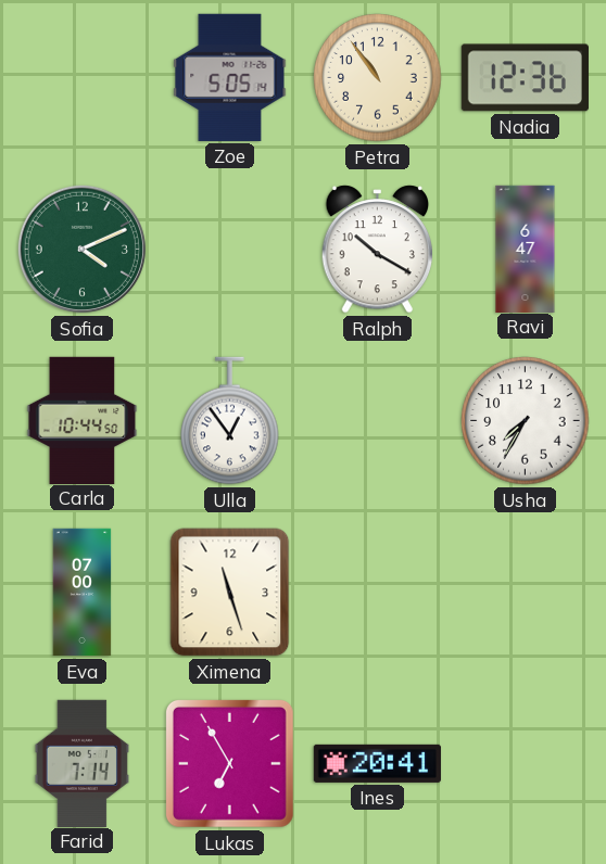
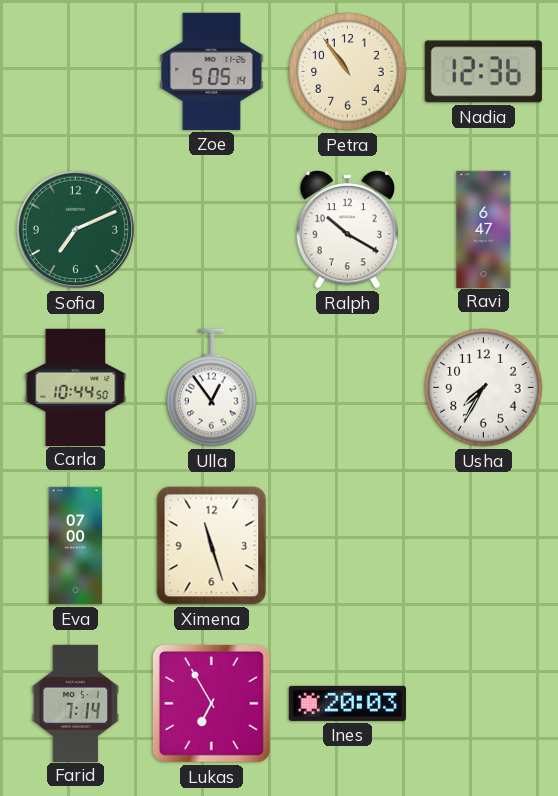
Sofia: 4:11 -> 7:11 (75, 229)
Ines: 20:41 -> 20:03 (347, 703)
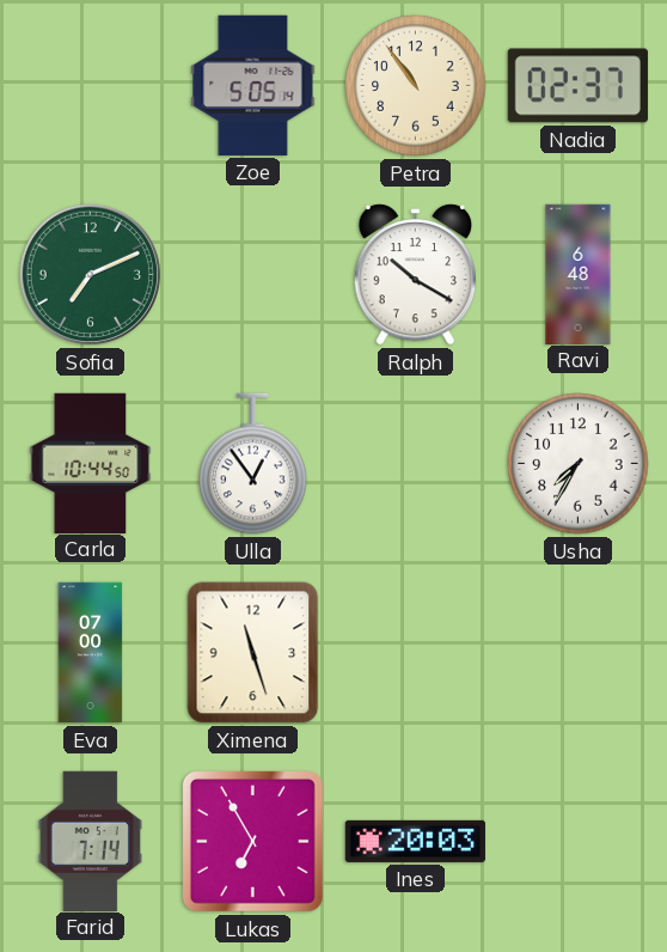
Nadia: 12:36 -> 02:37 (577, 86)
Ravi: 6:47 -> 6:48 (579, 274)
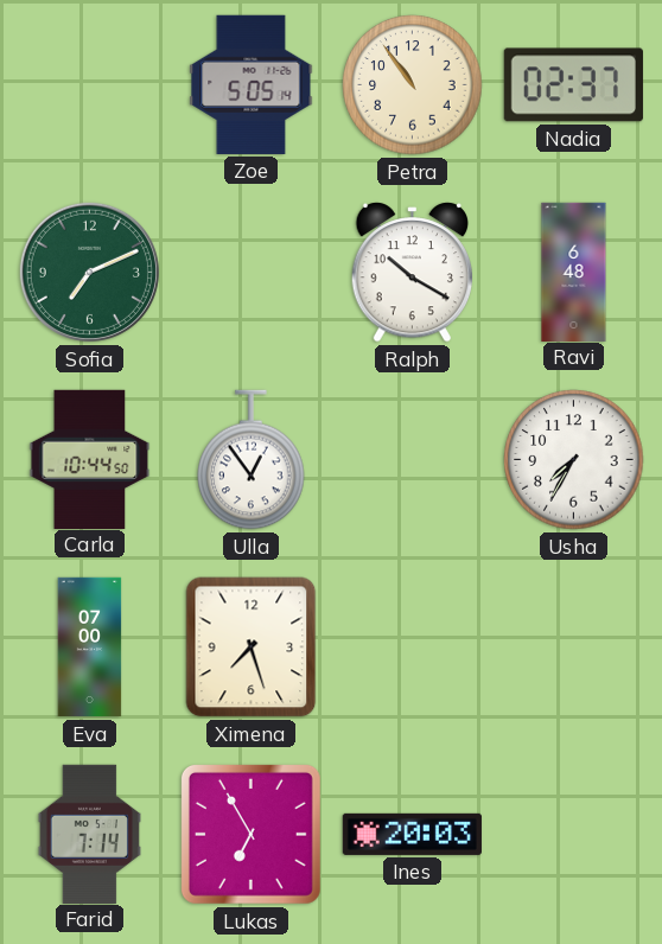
Ximena: 11:27 -> 7:27 (252, 648)
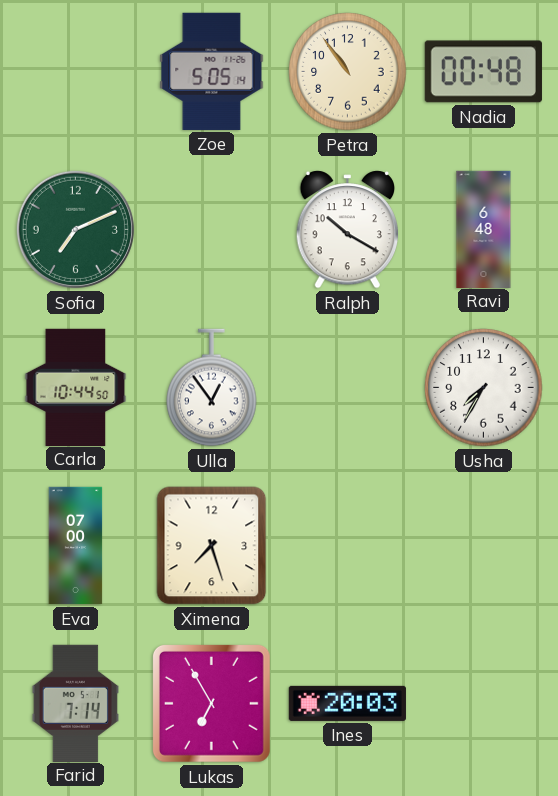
Nadia: 02:37 -> 00:48 (483, 72)
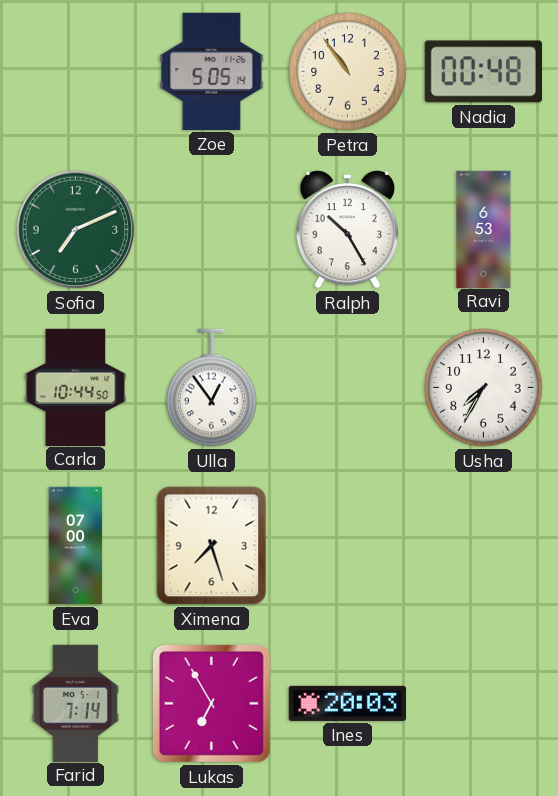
Ralph: 10:20 -> 10:25 (347, 230)
Ravi: 6:48 -> 6:53 (484, 229)
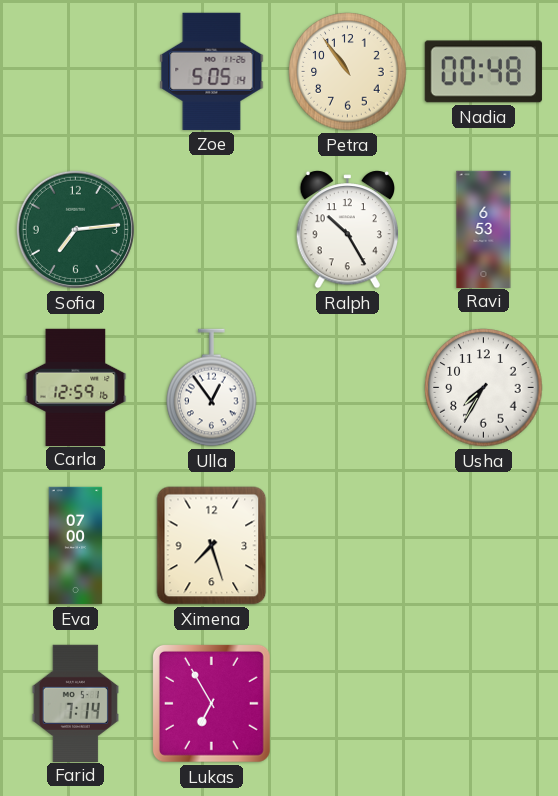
Sofia: 7:11 -> 7:14 (75, 229)
Carla: 10:44 -> 12:59 (76, 387)
Ines: 20:03 -> none (347, 703)
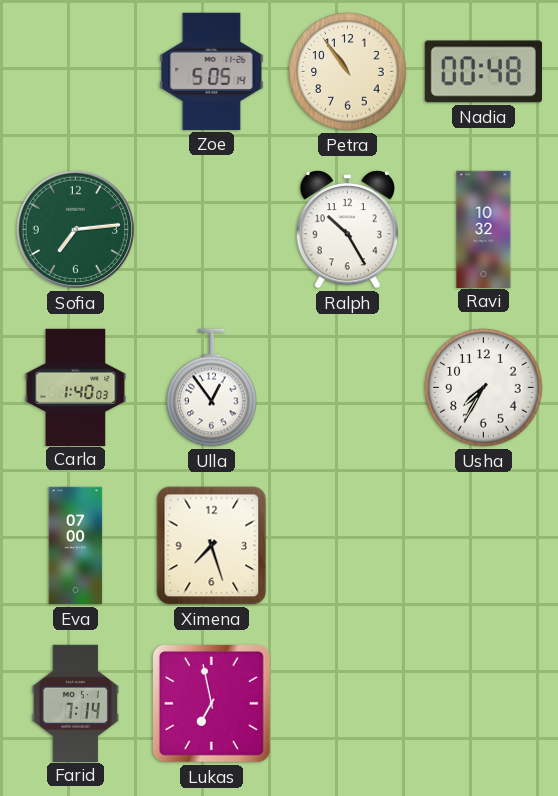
Ravi: 6:53 -> 10:32 (484, 229)
Carla: 12:59 -> 1:40 (76, 387)
Lukas: 6:55 -> 6:58 (211, 703)
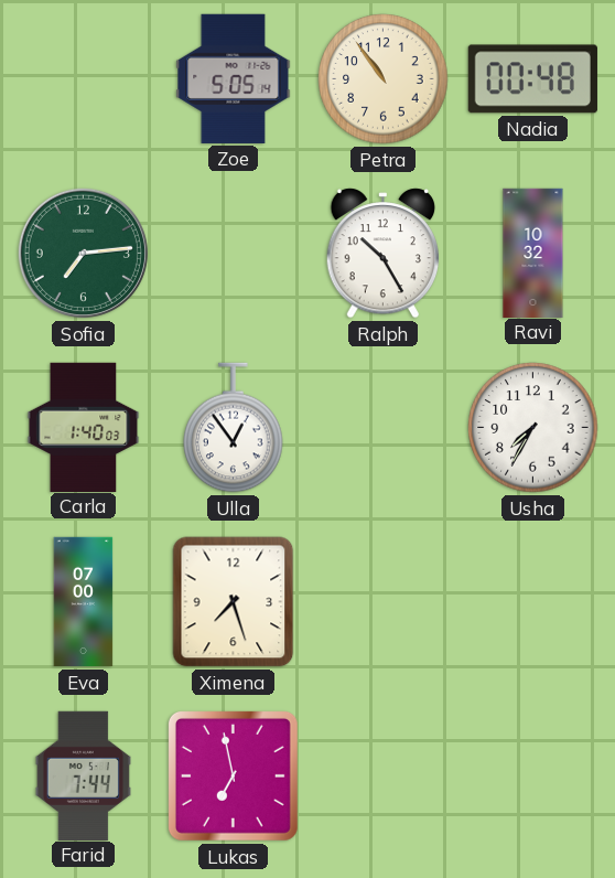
Farid: 7:14 -> 7:44 (83, 775)
